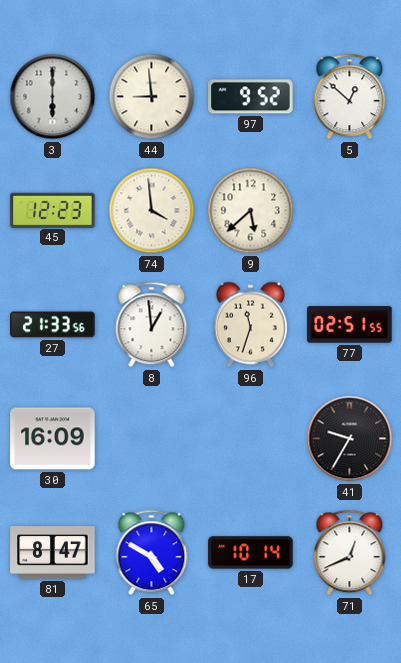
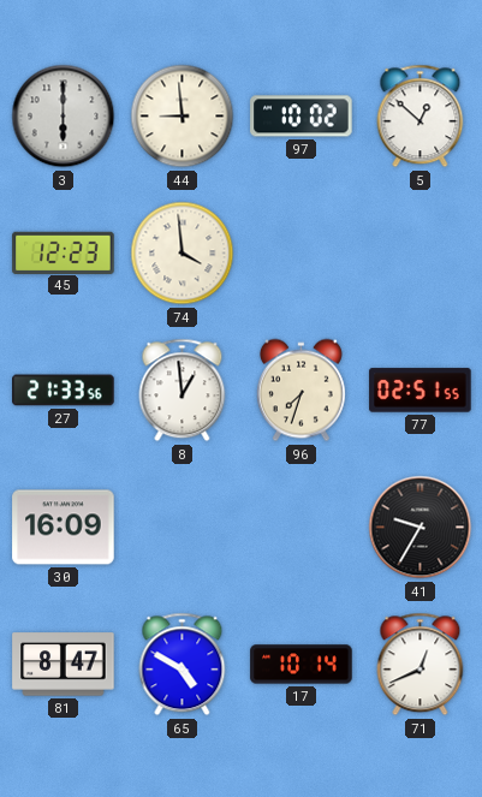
97: 9:52 -> 10:02 (302, 117)
9: 5:38 -> none (251, 211)
96: 11:33 -> 7:33 (300, 391)
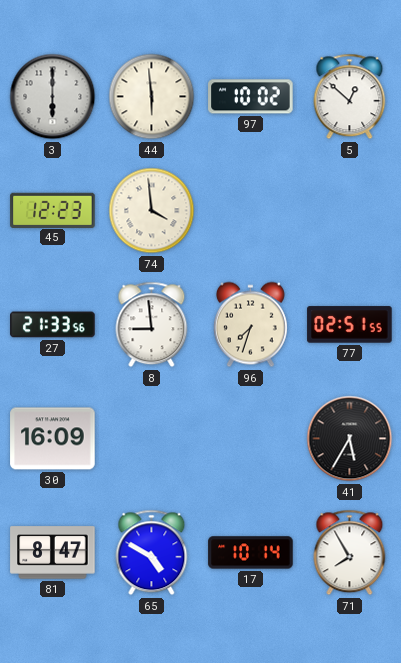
44: 8:59 -> 5:59 (152, 97)
8: 12:59 -> 8:59 (152, 325)
41: 9:35 -> 5:35 (350, 439)
71: 12:41 -> 7:55 (350, 553)
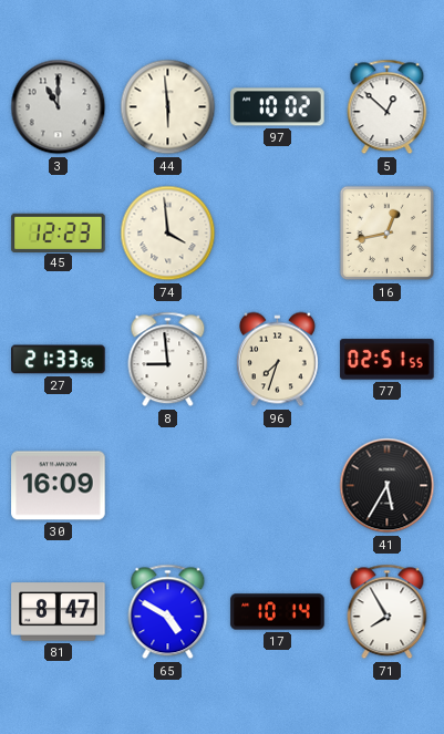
3: 6:00 -> 11:00 (59, 107)
16: none -> 12:43 (388, 234)
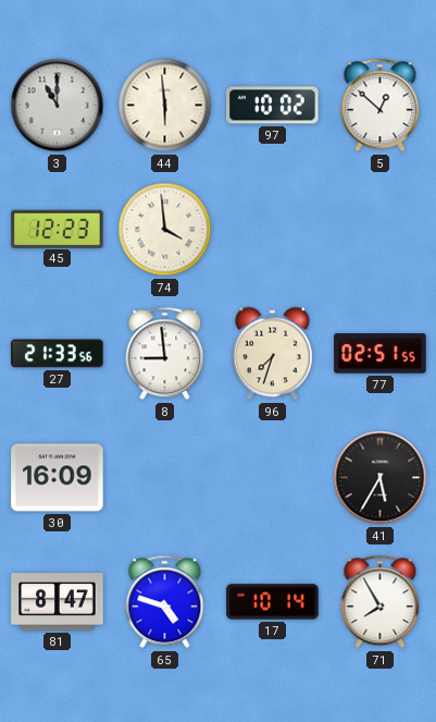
16: 12:43 -> none (388, 234)
65: 4:50 -> 4:48 (165, 602)
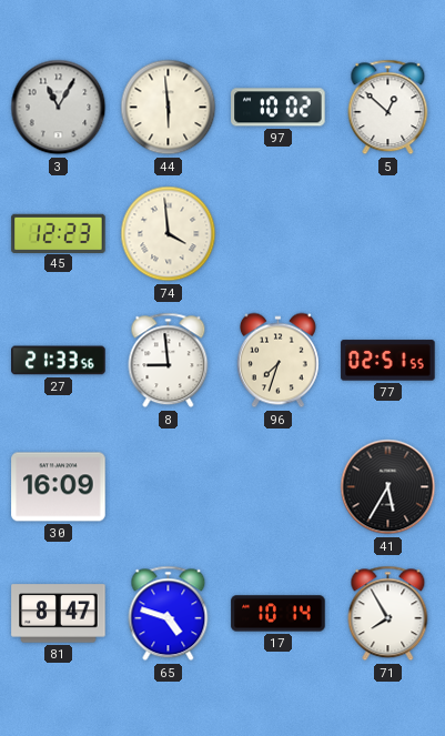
3: 11:00 -> 11:05 (59, 108)
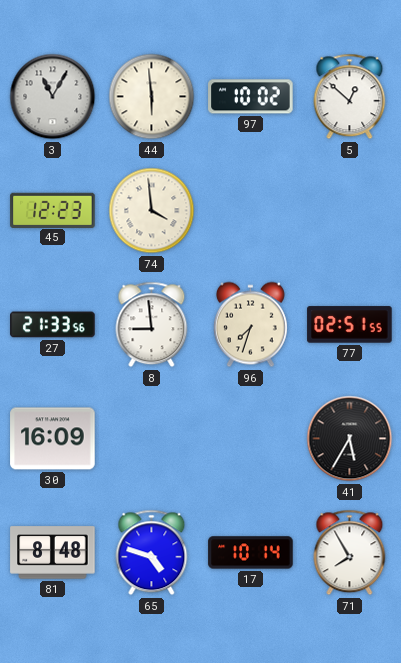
81: 8:47 -> 8:48 (53, 553)
